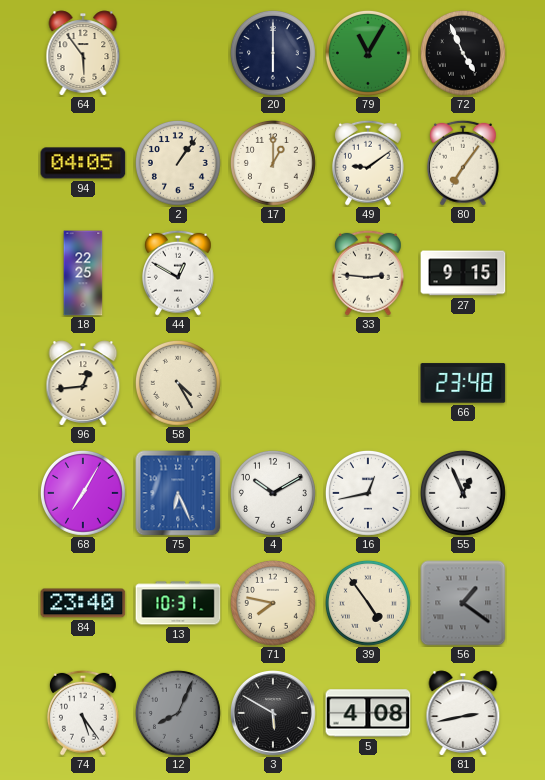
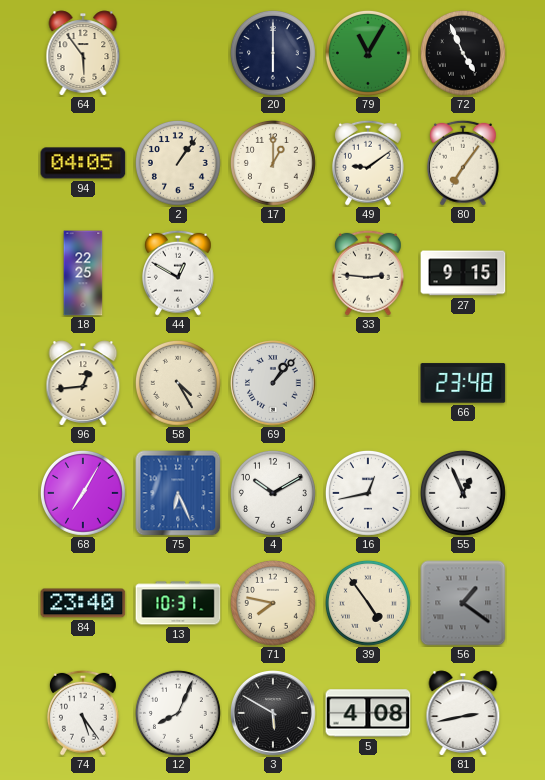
69: none -> 1:07 (273, 383)
12 dial: grey -> white (178, 713)
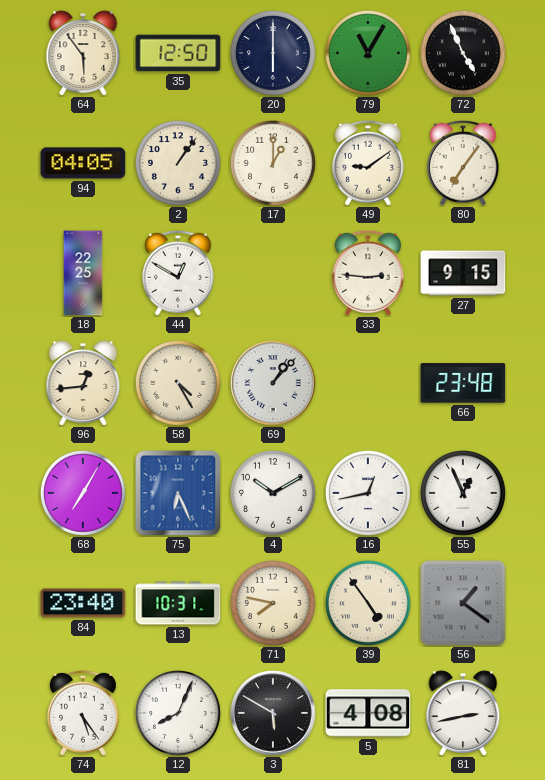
35: none -> 12:50 (178, 53)
